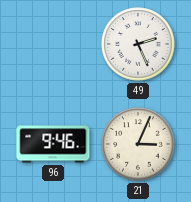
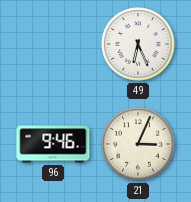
49: 2:26 -> 6:26 (138, 44)
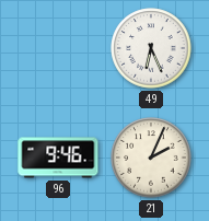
21: 3:04 -> 2:04 (151, 158)
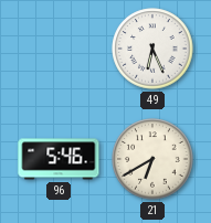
96: 9:46 -> 5:46 (59, 159)
21: 2:04 -> 6:40 (152, 159)
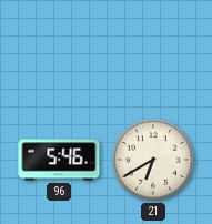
49: 6:26 -> none (152, 49)
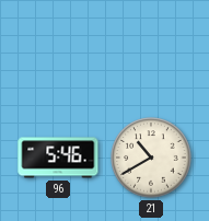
21: 6:40 -> 10:40 (151, 158)
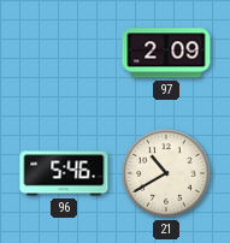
97: none -> 2:09 (166, 53)
